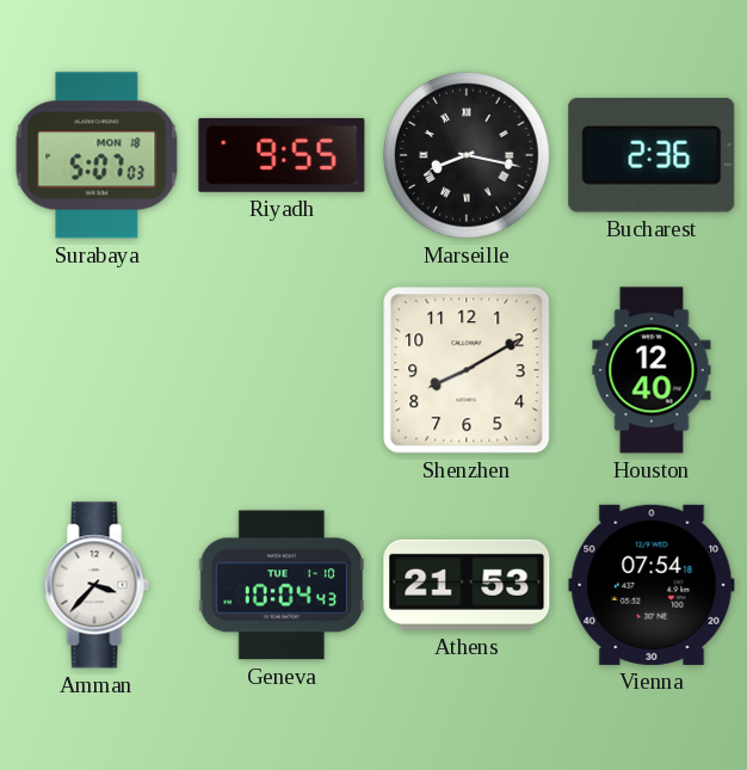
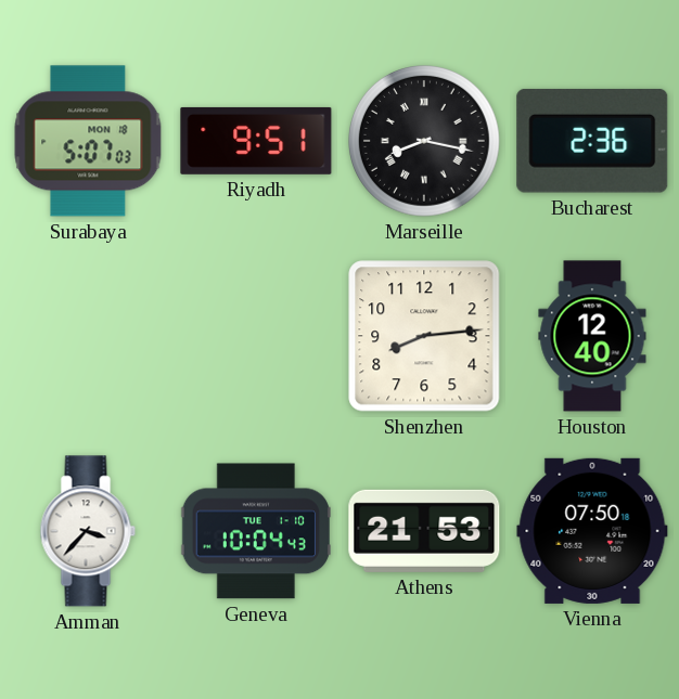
Riyadh: 9:55 -> 9:51 (256, 141)
Shenzhen: 8:10 -> 8:14 (424, 336)
Vienna: 07:54 -> 07:50 (592, 531)
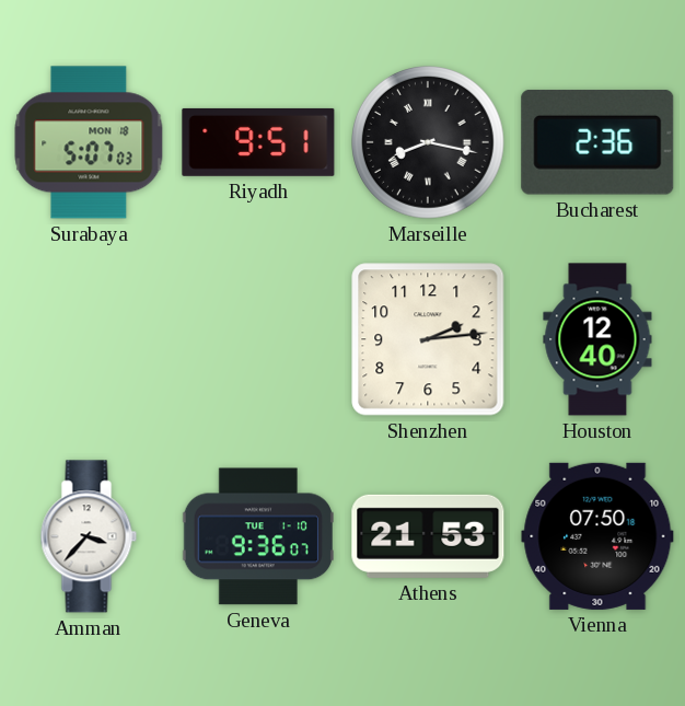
Shenzhen: 8:14 -> 2:14 (428, 339)
Geneva: 10:04 -> 9:36 (258, 536)
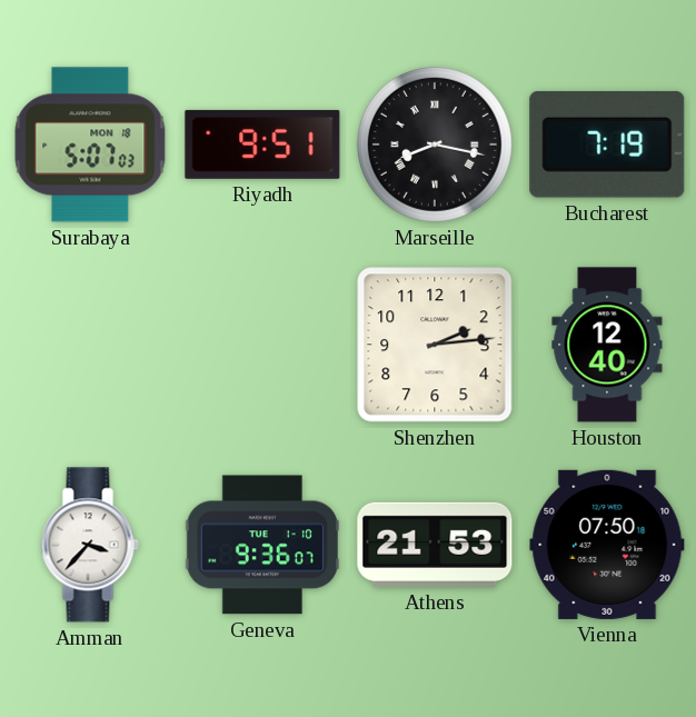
Bucharest: 2:36 -> 7:19 (607, 145)
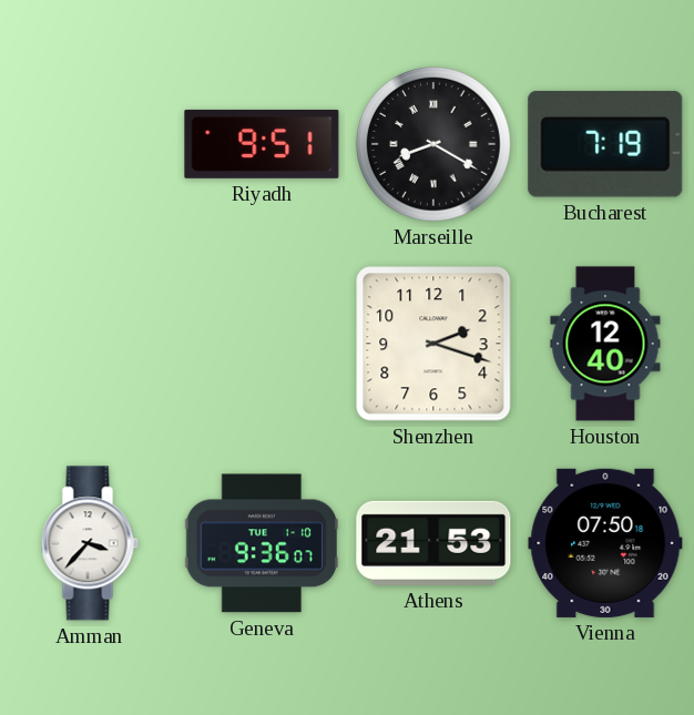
Surabaya: 5:07 -> none (90, 145)
Marseille: 8:17 -> 8:20 (435, 145)
Shenzhen: 2:14 -> 2:18 (433, 344)
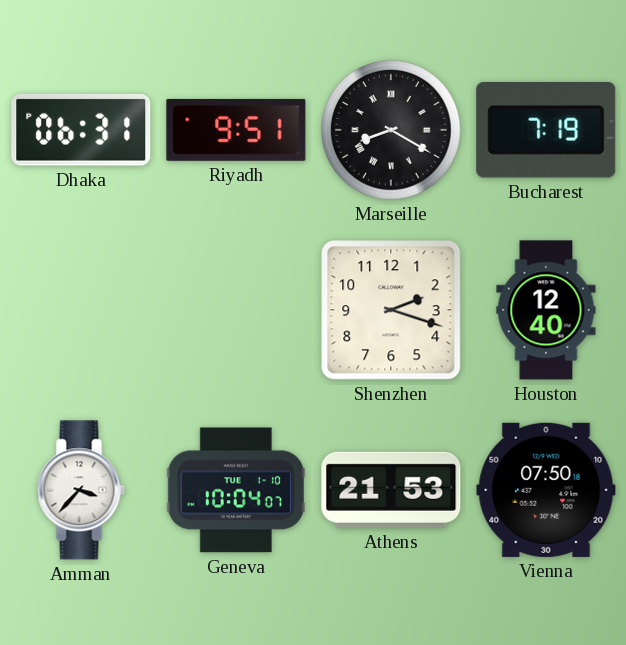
Dhaka: none -> 06:31 (81, 130)
Geneva: 9:36 -> 10:04 (236, 490)
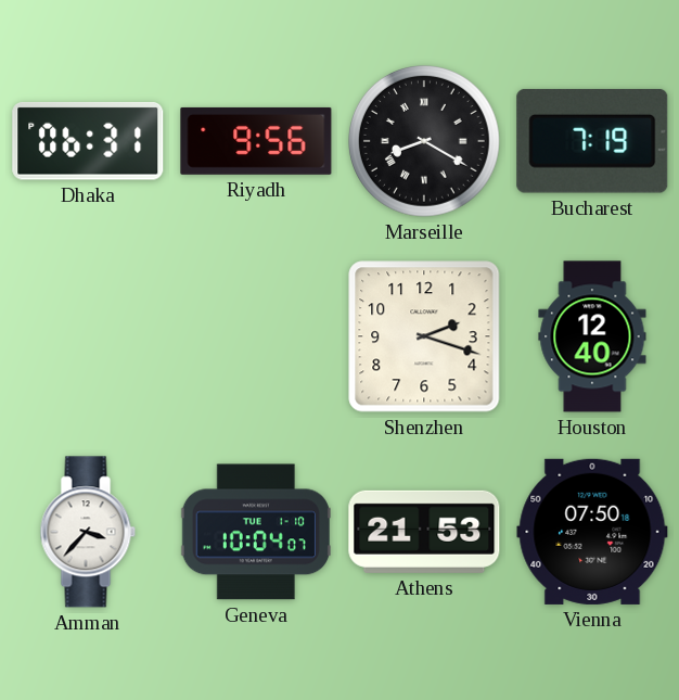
Riyadh: 9:51 -> 9:56 (256, 141)
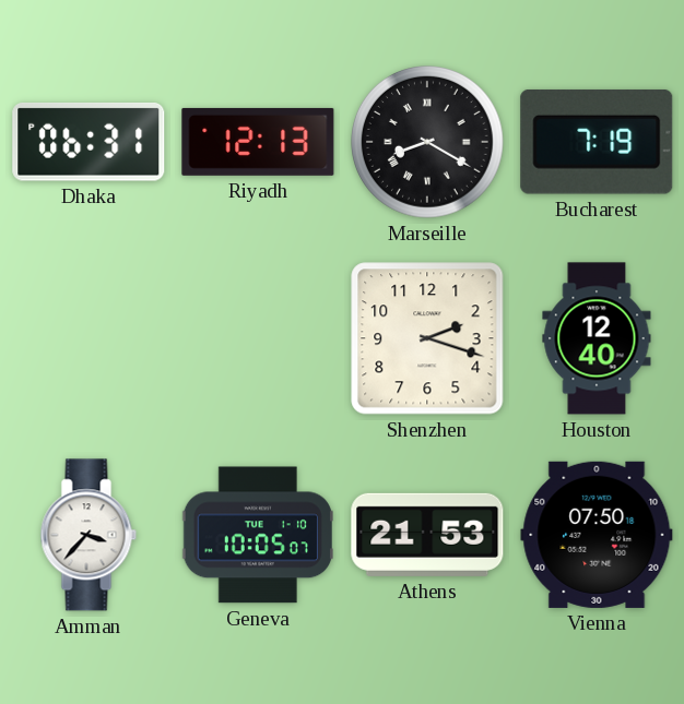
Riyadh: 9:56 -> 12:13 (258, 142)
Geneva: 10:04 -> 10:05 (258, 535)
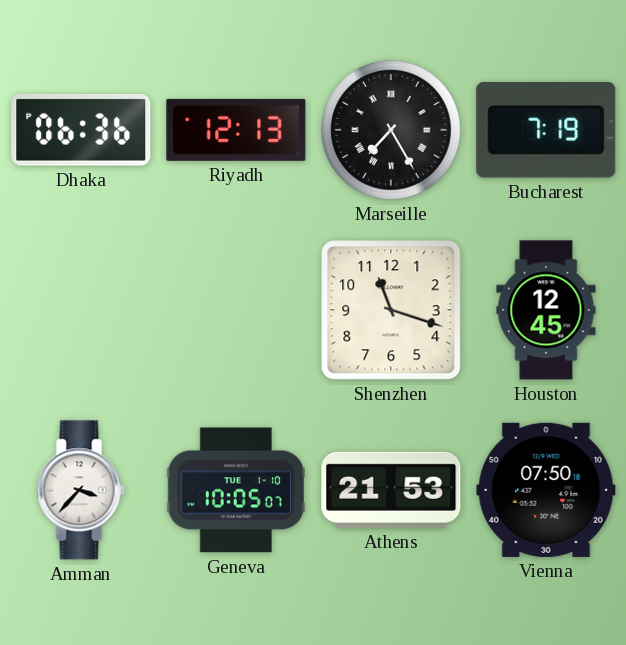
Dhaka: 06:31 -> 06:36 (81, 130)
Marseille: 8:20 -> 7:25 (392, 131)
Shenzhen: 2:18 -> 11:18 (391, 310)
Houston: 12:40 -> 12:45 (546, 310)
